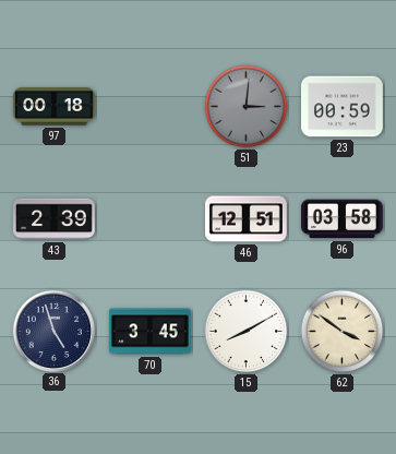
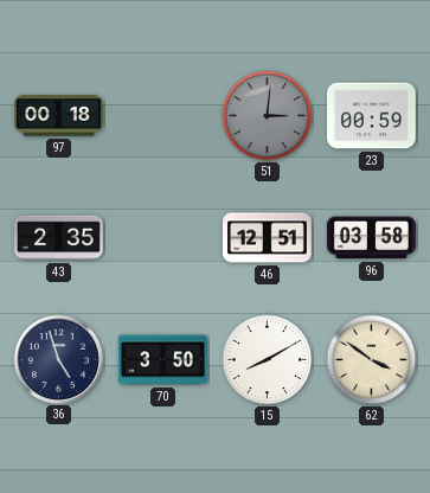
43: 2:39 -> 2:35 (59, 238)
70: 3:45 -> 3:50 (163, 360)
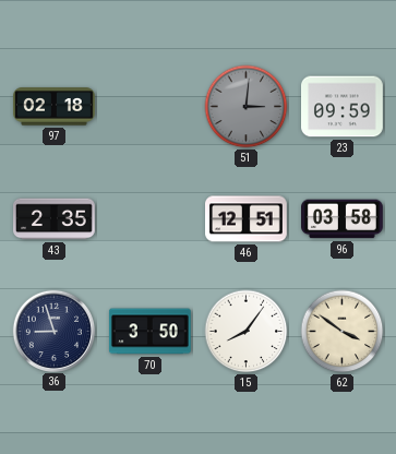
97: 00:18 -> 02:18 (55, 107)
23: 00:59 -> 09:59 (343, 107)
36: 4:57 -> 8:57 (53, 331)
15: 8:10 -> 8:06 (247, 332)
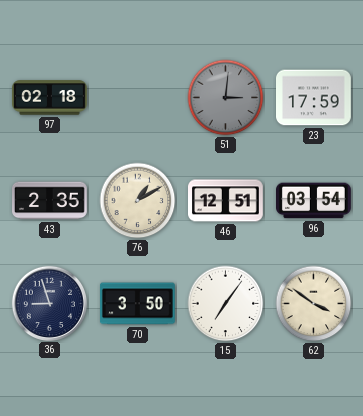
23: 09:59 -> 17:59 (314, 98)
76: none -> 1:10 (138, 201)
96: 03:58 -> 03:54 (314, 201)
15: 8:06 -> 7:06 (226, 304)
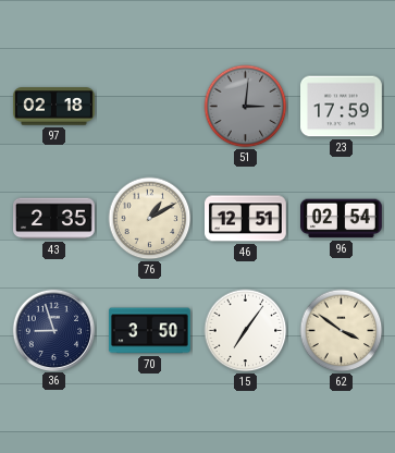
96: 03:54 -> 02:54 (342, 219)
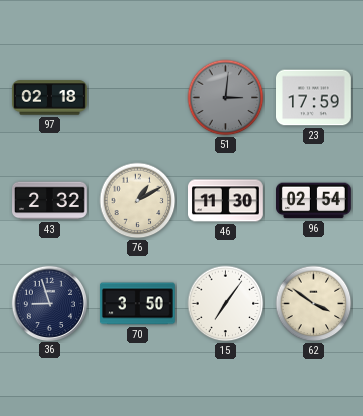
43: 2:35 -> 2:32 (50, 201)
46: 12:51 -> 11:30 (226, 201)
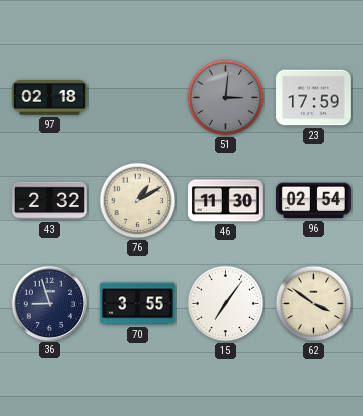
70: 3:50 -> 3:55 (138, 304)
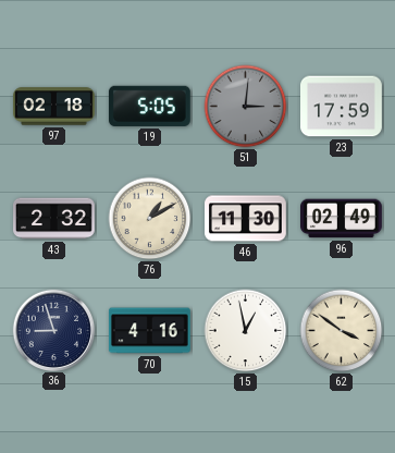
19: none -> 5:05 (149, 106)
96: 02:54 -> 02:49 (342, 219)
70: 3:55 -> 4:16 (150, 331)
15: 7:06 -> 12:58 (246, 331)
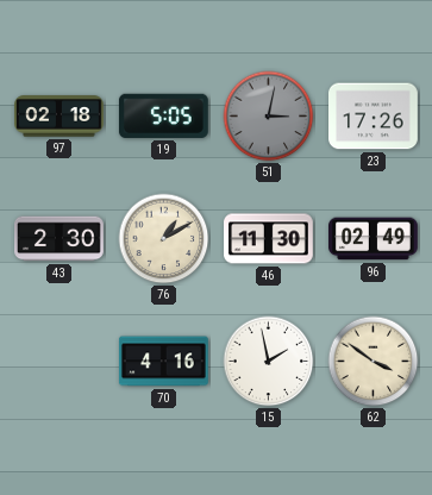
51: 3:01 -> 3:02 (269, 117)
23: 17:59 -> 17:26 (374, 117)
43: 2:32 -> 2:30 (60, 239)
36: 8:57 -> none (53, 330)
15: 12:58 -> 1:58 (269, 362)
